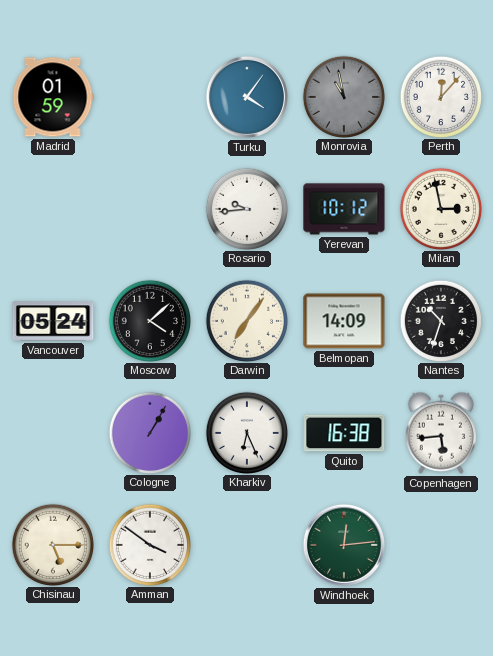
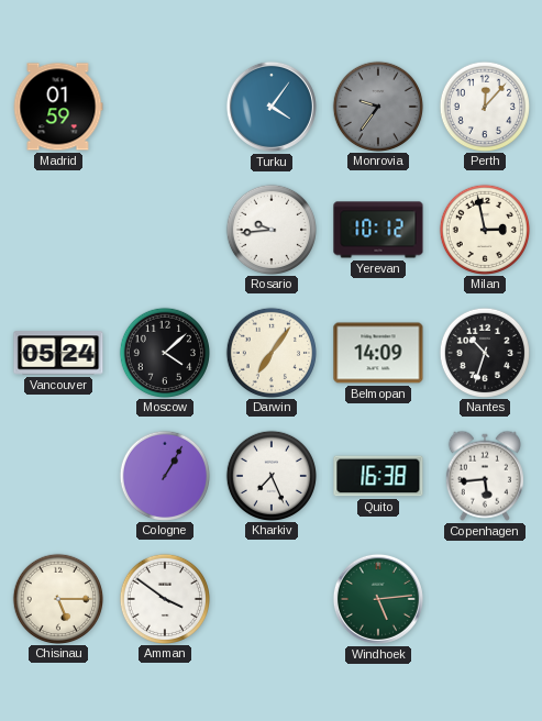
Monrovia: 10:58 -> 9:36 (377, 106)
Kharkiv: 6:26 -> 7:26 (270, 475)
Windhoek: 12:14 -> 5:14 (378, 599)
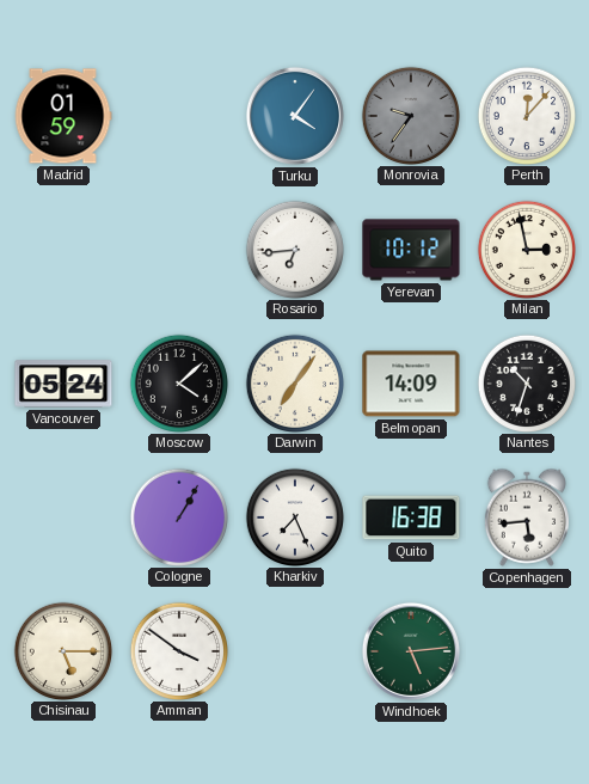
Rosario: 9:44 -> 6:44 (294, 249)
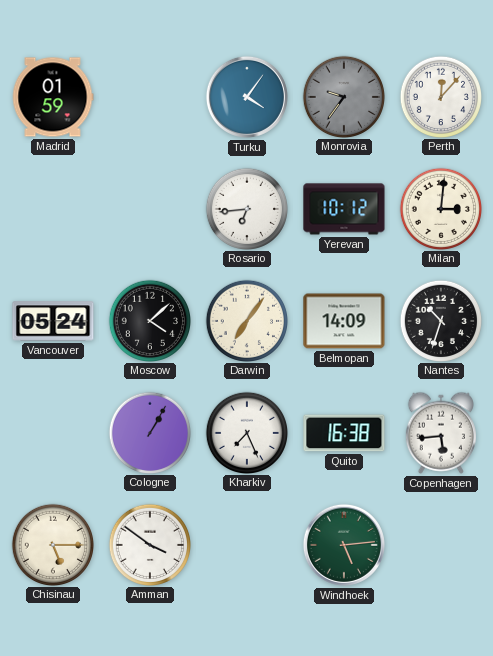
Milan: 2:58 -> 3:01 (440, 208)
